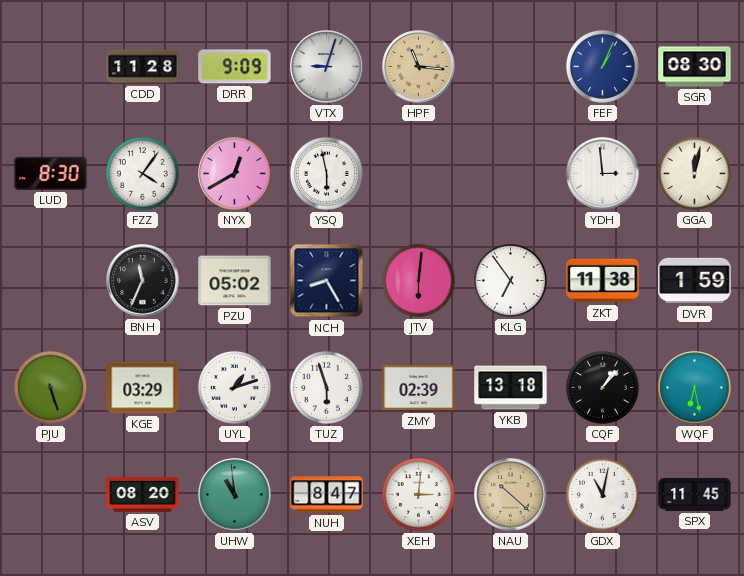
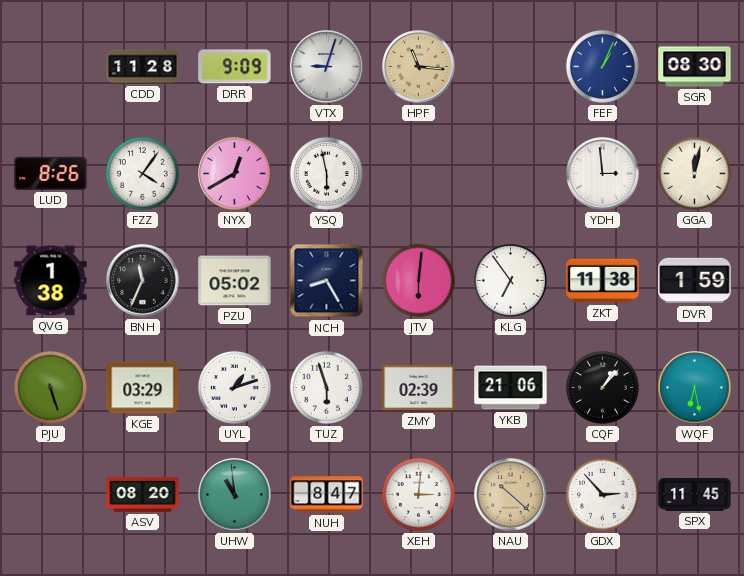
LUD: 8:30 -> 8:26 (51, 173)
QVG: none -> 1:38 (51, 281)
YKB: 13:18 -> 21:06 (511, 388)
GDX: 11:02 -> 2:53 (602, 494)
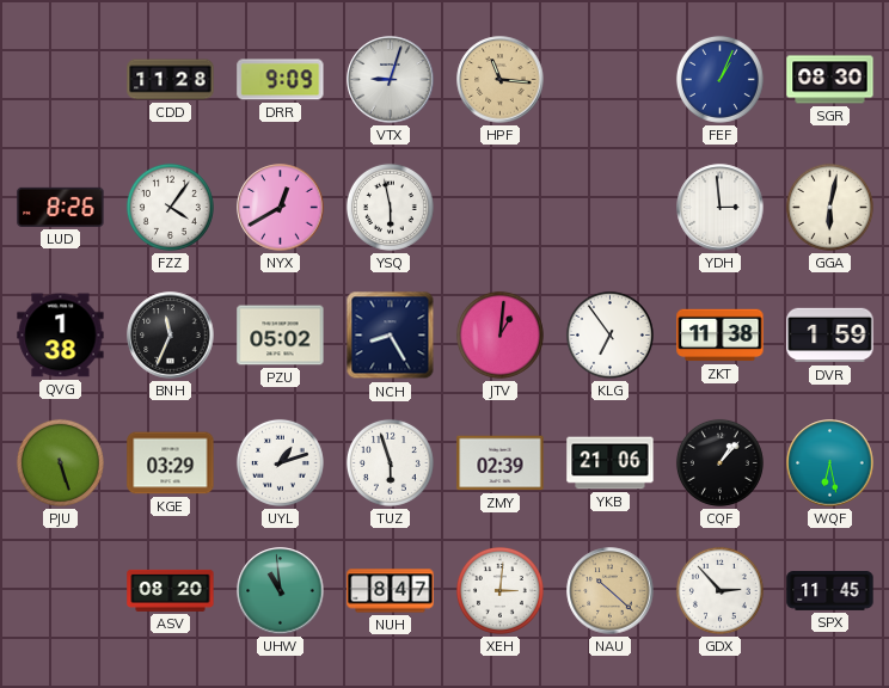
GGA: 12:02 -> 6:02 (829, 207)
JTV: 6:01 -> 1:01 (499, 334)
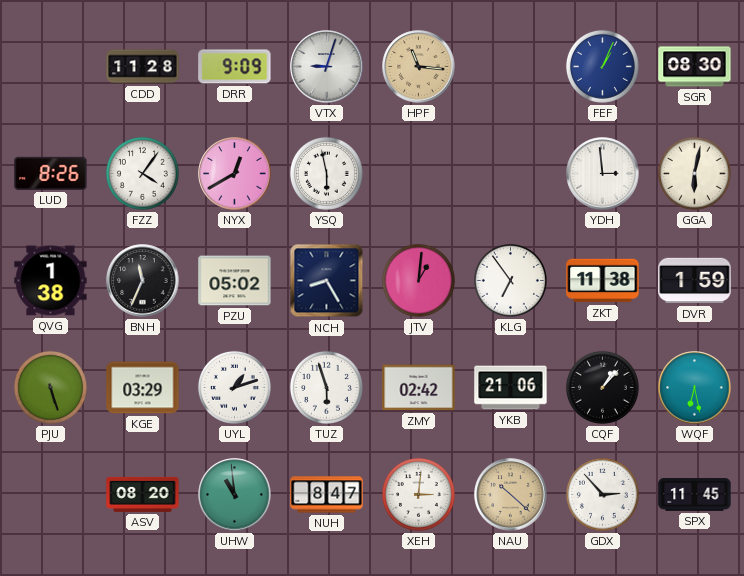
ZMY: 02:39 -> 02:42 (419, 388)
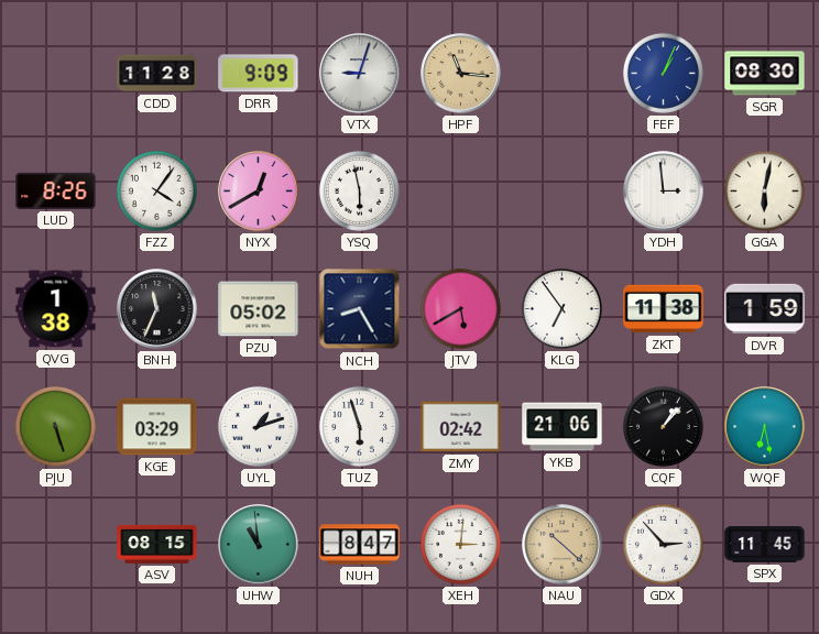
JTV: 1:01 -> 5:40 (460, 308)
ASV: 08:20 -> 08:15 (157, 544)
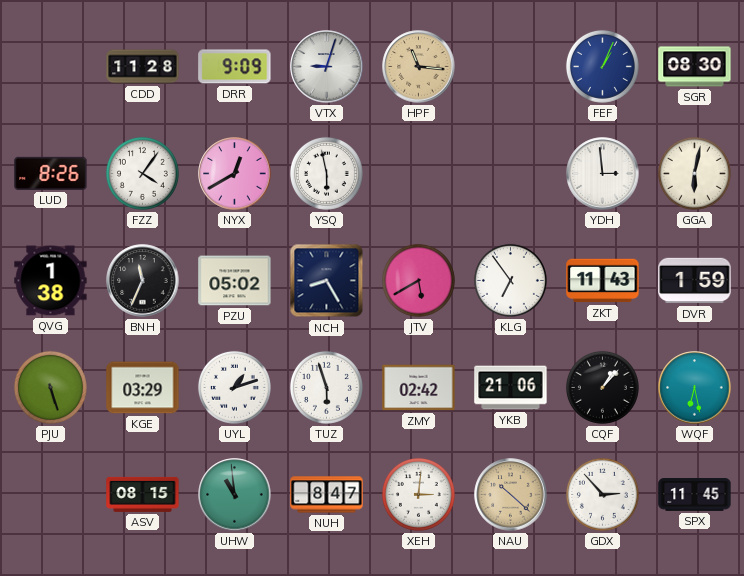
ZKT: 11:38 -> 11:43 (603, 281)
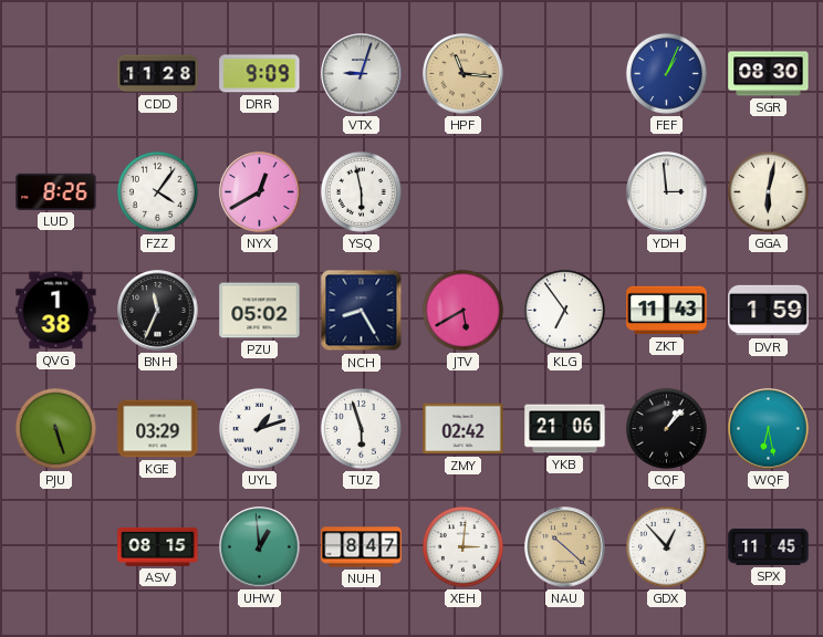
UHW: 10:59 -> 12:59 (260, 547)
GDX: 2:53 -> 12:53 (666, 546)
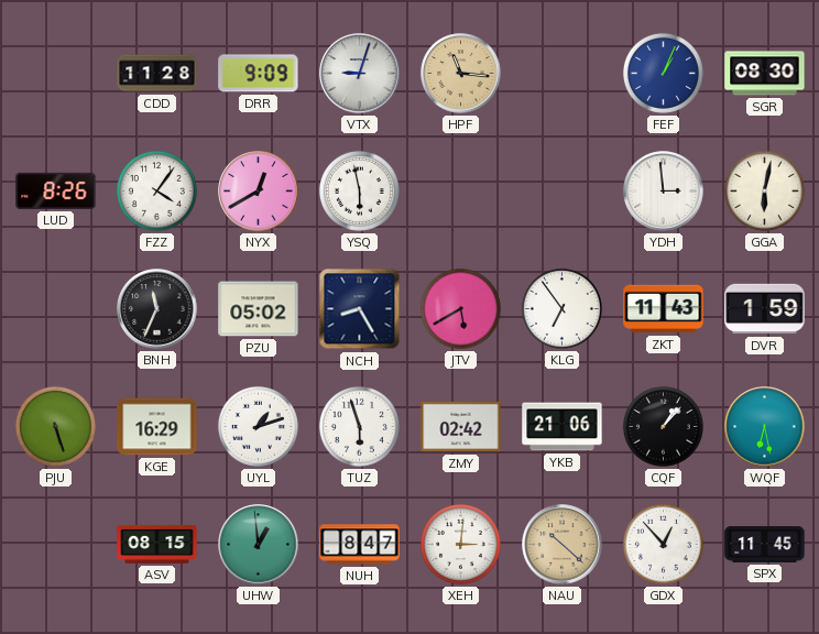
QVG: 1:38 -> none (56, 311)
KGE: 03:29 -> 16:29 (157, 427)
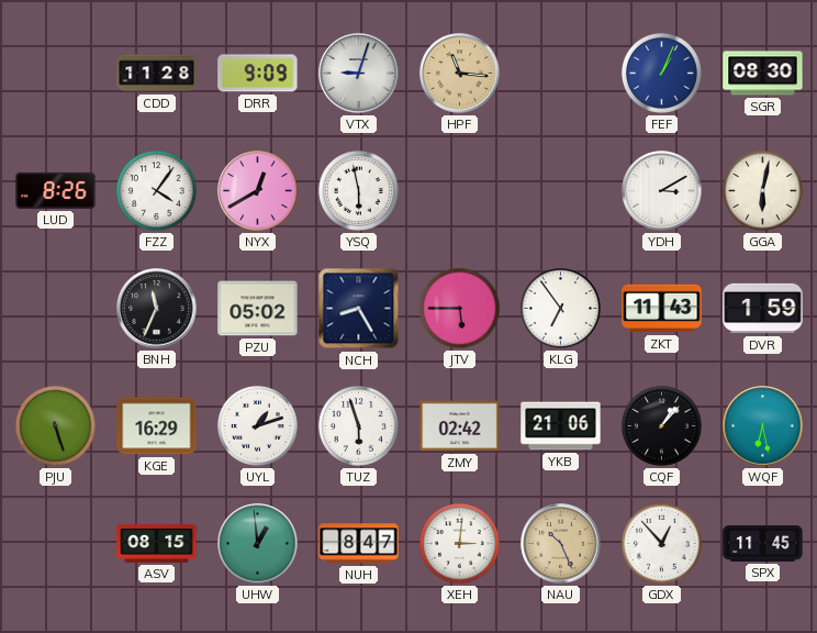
YDH: 2:59 -> 3:10 (662, 191)
JTV: 5:40 -> 5:45 (459, 308)
NAU: 10:22 -> 10:26 (561, 544)
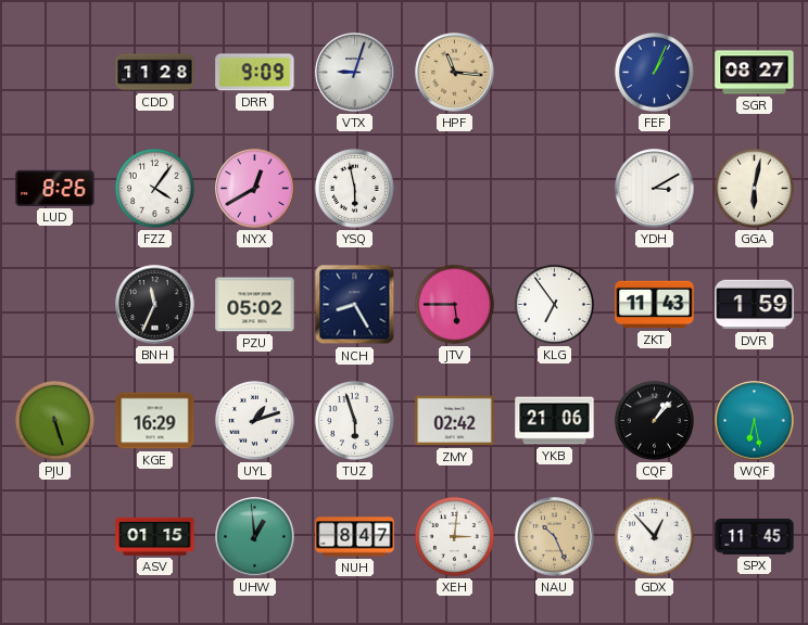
SGR: 08:30 -> 08:27 (755, 73)
ASV: 08:15 -> 01:15 (155, 536)
